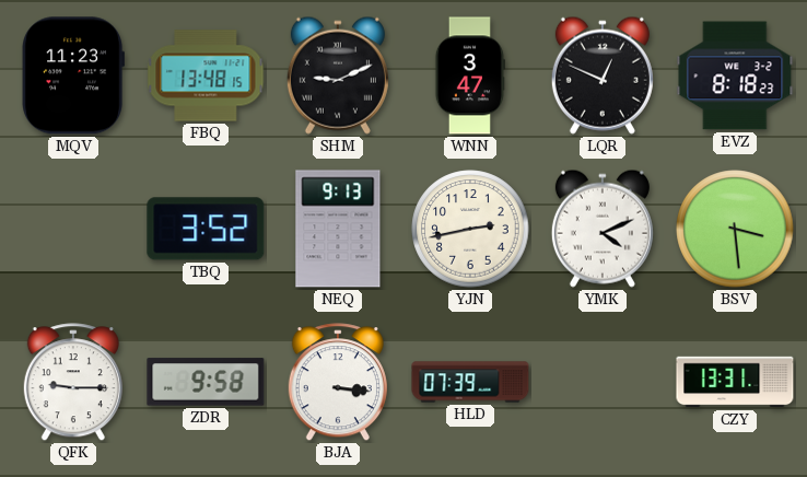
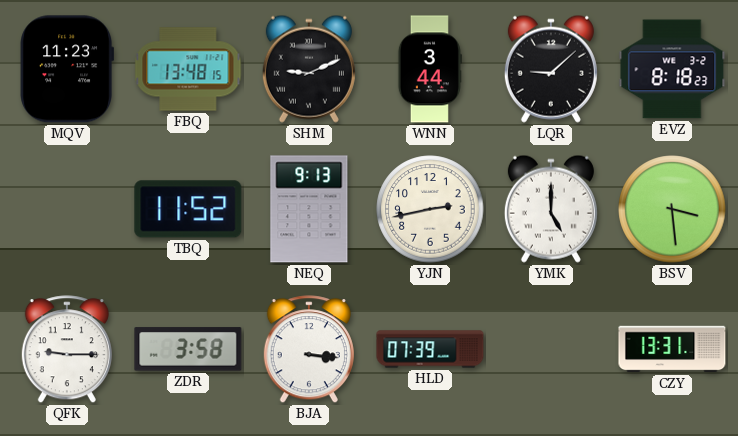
WNN: 3:47 -> 3:44 (430, 69)
LQR: 12:49 -> 9:08 (551, 69)
TBQ: 3:52 -> 11:52 (188, 209)
YMK: 4:11 -> 5:00 (551, 209)
ZDR: 9:58 -> 3:58 (188, 349)
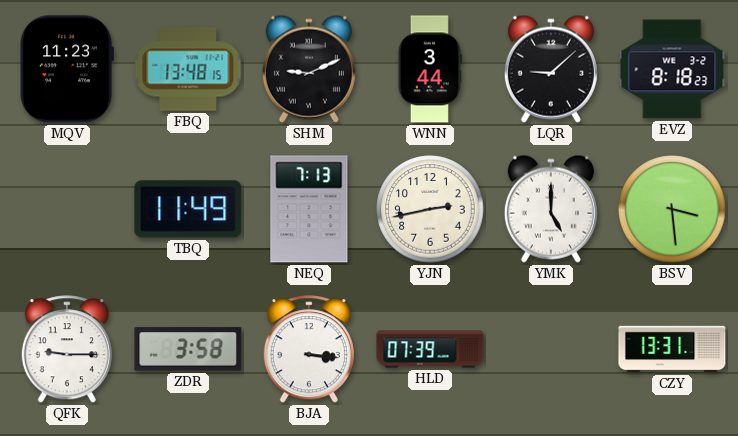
TBQ: 11:52 -> 11:49 (188, 209)
NEQ: 9:13 -> 7:13 (309, 209)
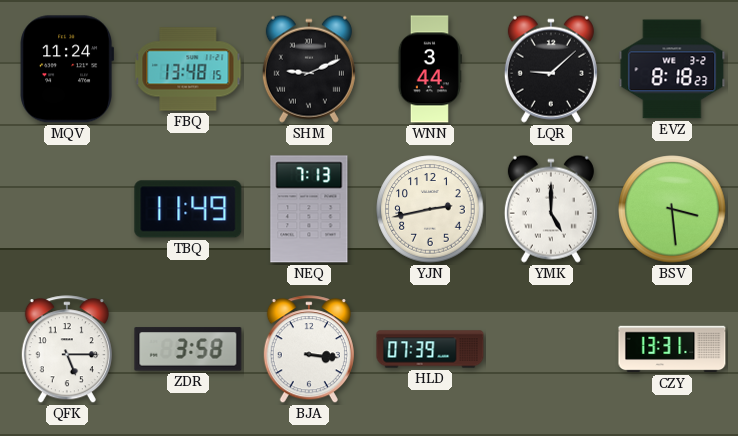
MQV: 11:23 -> 11:24 (66, 69)
QFK: 9:15 -> 5:15 (67, 350)
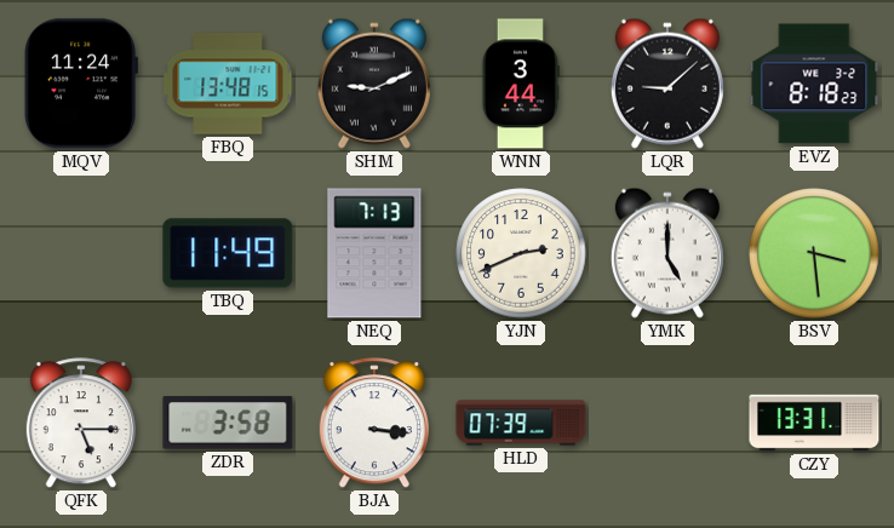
YJN: 2:43 -> 2:41 (521, 253)
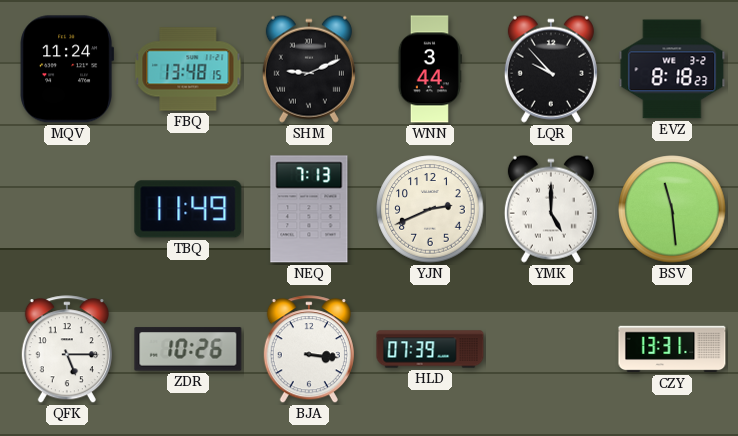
LQR: 9:08 -> 9:53 (551, 69)
BSV: 3:29 -> 11:29 (672, 209)
ZDR: 3:58 -> 10:26 (188, 349)
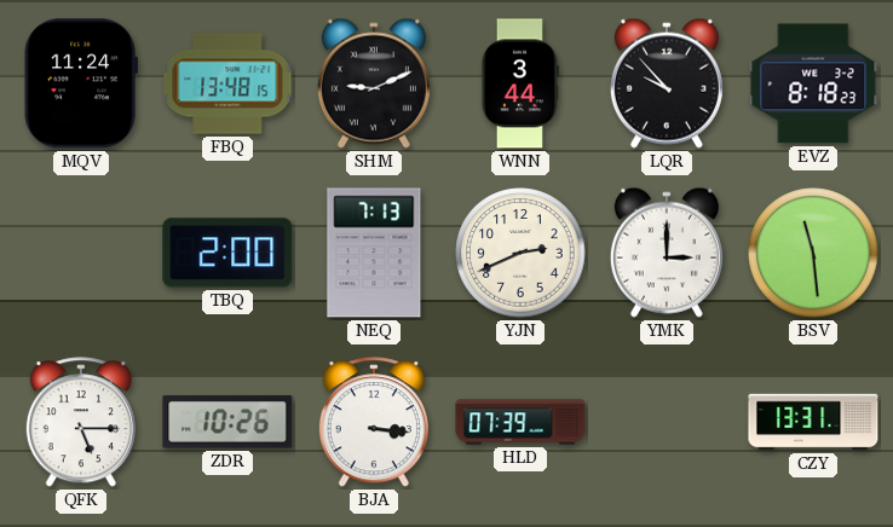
TBQ: 11:49 -> 2:00 (227, 253)
YMK: 5:00 -> 3:00 (667, 253)
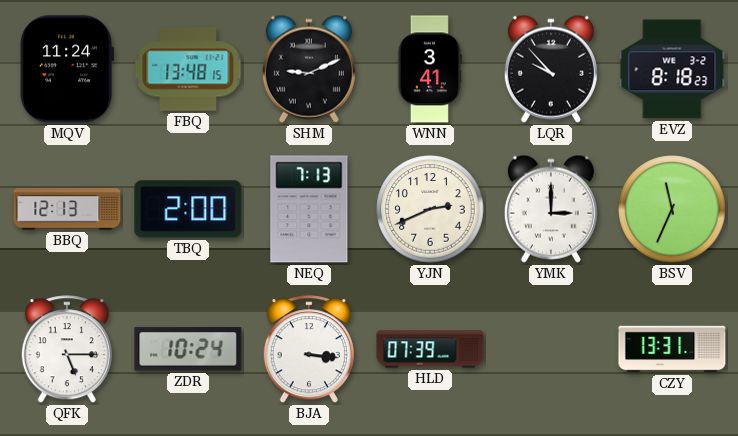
WNN: 3:44 -> 3:41 (430, 69)
BBQ: none -> 12:13 (67, 209)
BSV: 11:29 -> 11:34 (672, 209)
ZDR: 10:26 -> 10:24 (188, 349)
